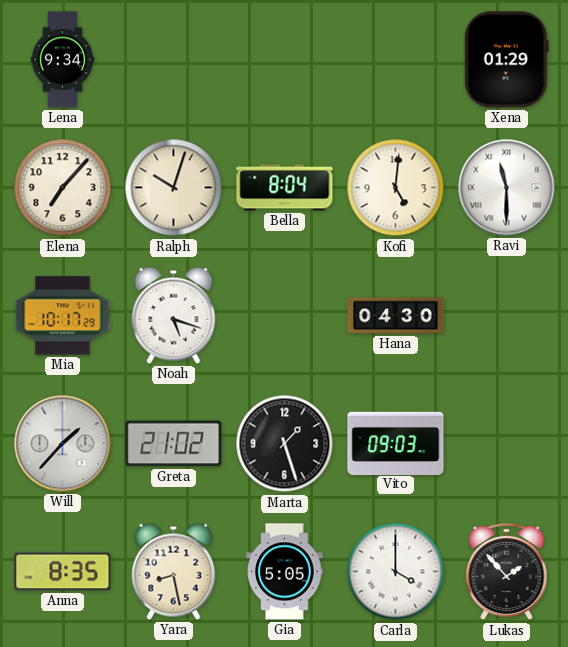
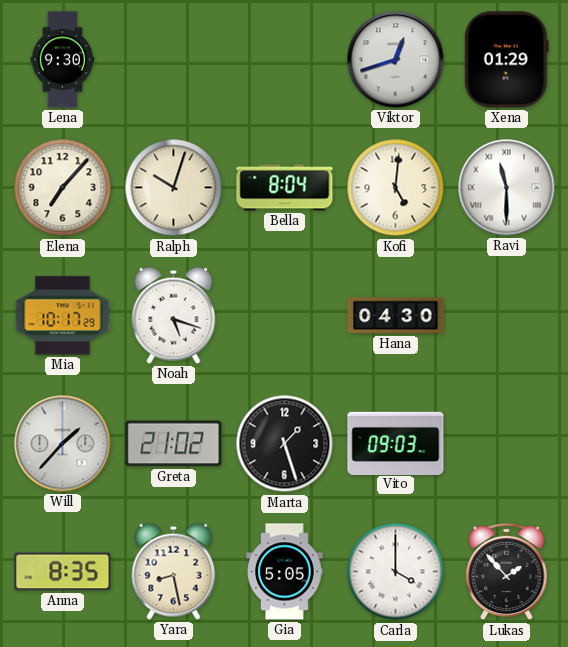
Lena: 9:34 -> 9:30 (63, 60)
Viktor: none -> 12:42 (396, 60)
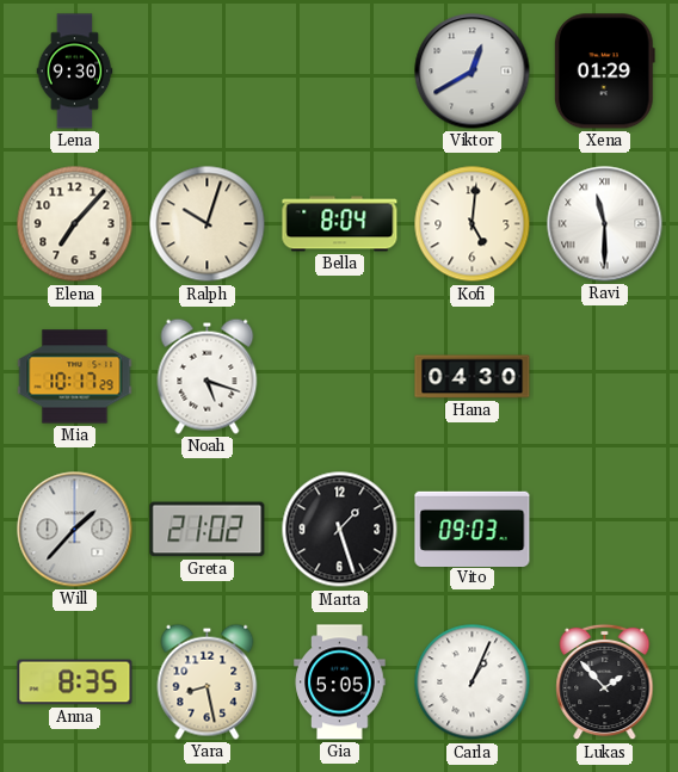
Viktor: 12:42 -> 12:40 (473, 72)
Carla: 4:00 -> 1:04 (473, 683)
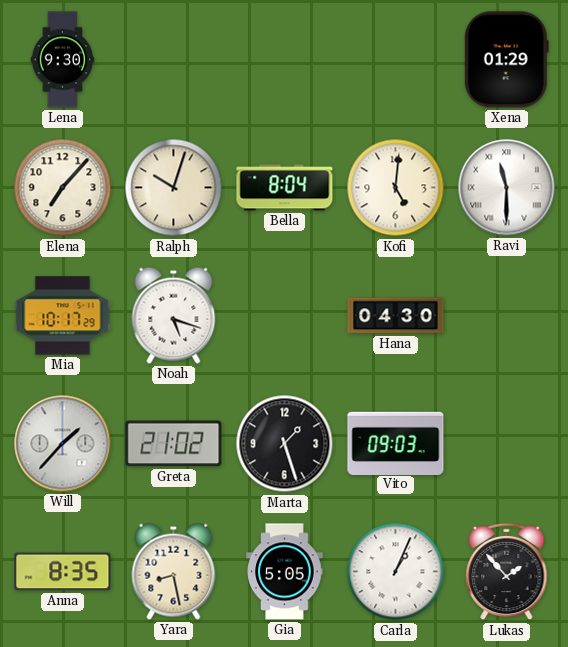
Viktor: 12:40 -> none (473, 72)
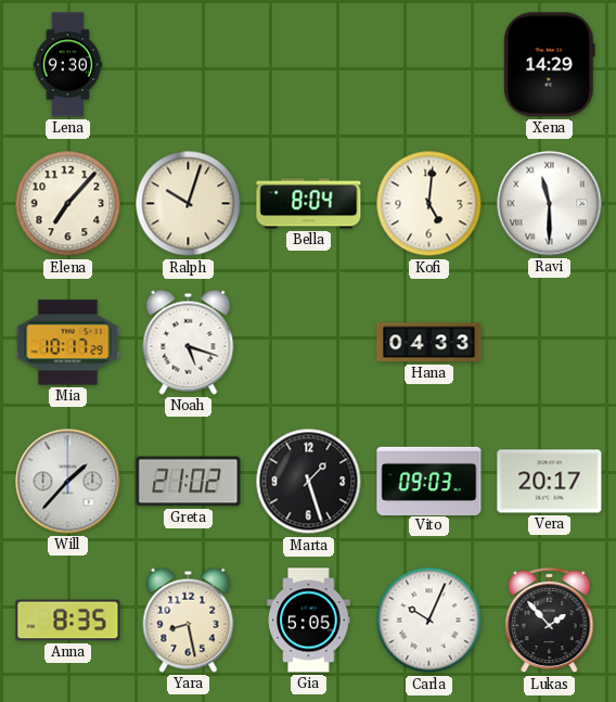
Xena: 01:29 -> 14:29 (549, 65)
Hana: 04:30 -> 04:33 (429, 343)
Vera: none -> 20:17 (550, 482)
Carla: 1:04 -> 10:04 (429, 621)
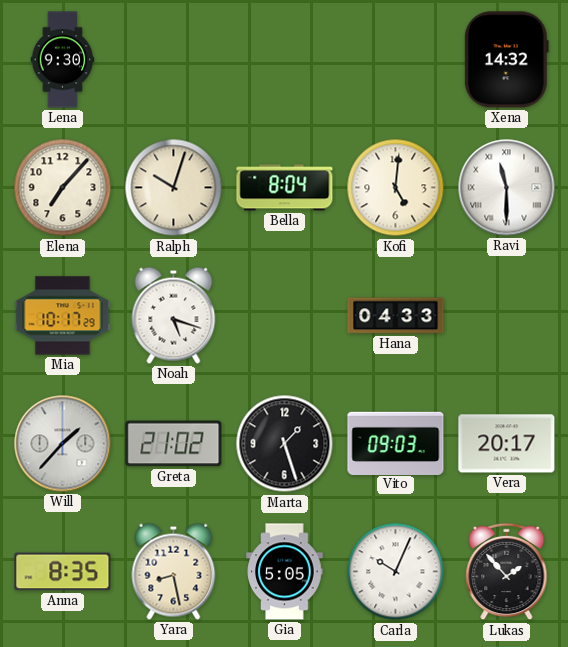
Xena: 14:29 -> 14:32 (506, 60)
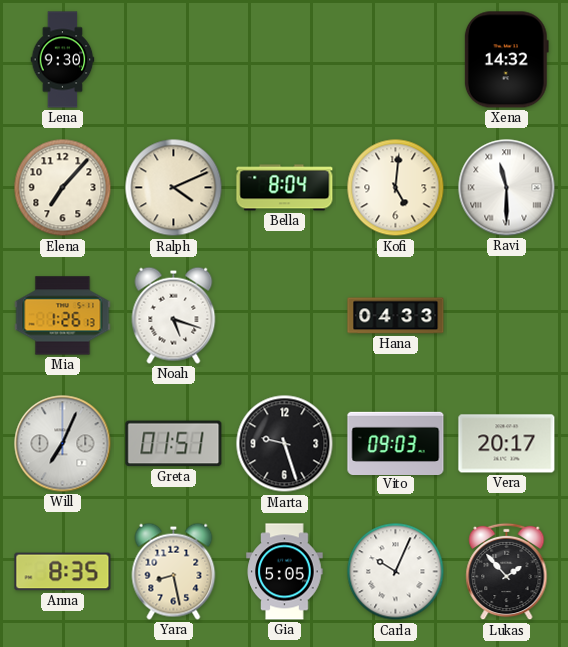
Ralph: 10:03 -> 4:11 (174, 188)
Mia: 10:17 -> 1:26 (63, 316)
Will: 1:37 -> 7:04 (63, 444)
Greta: 21:02 -> 01:51 (174, 444)
Marta: 1:27 -> 9:27 (285, 444)
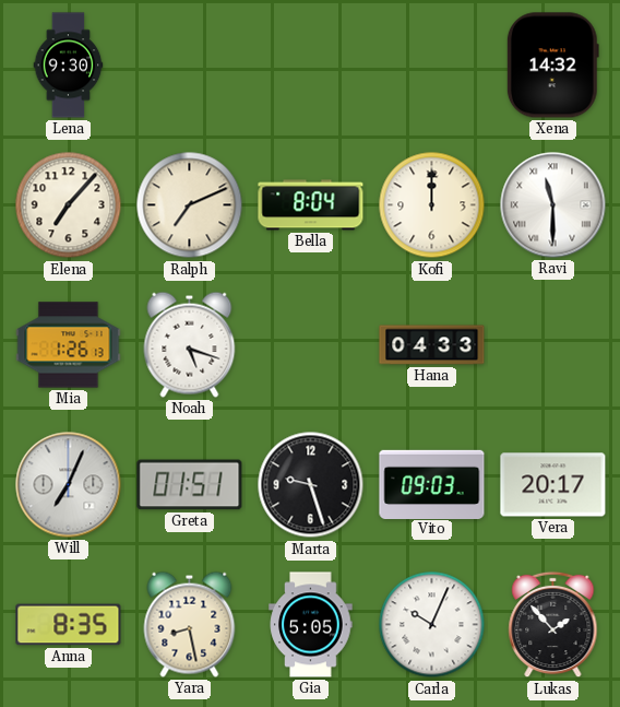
Ralph: 4:11 -> 7:11 (190, 205)
Kofi: 5:01 -> 12:00 (432, 205)
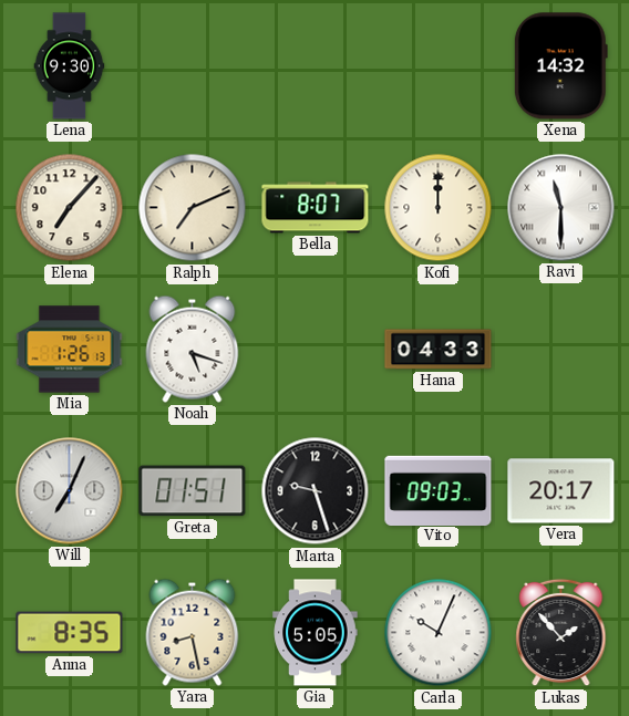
Bella: 8:04 -> 8:07 (316, 208)
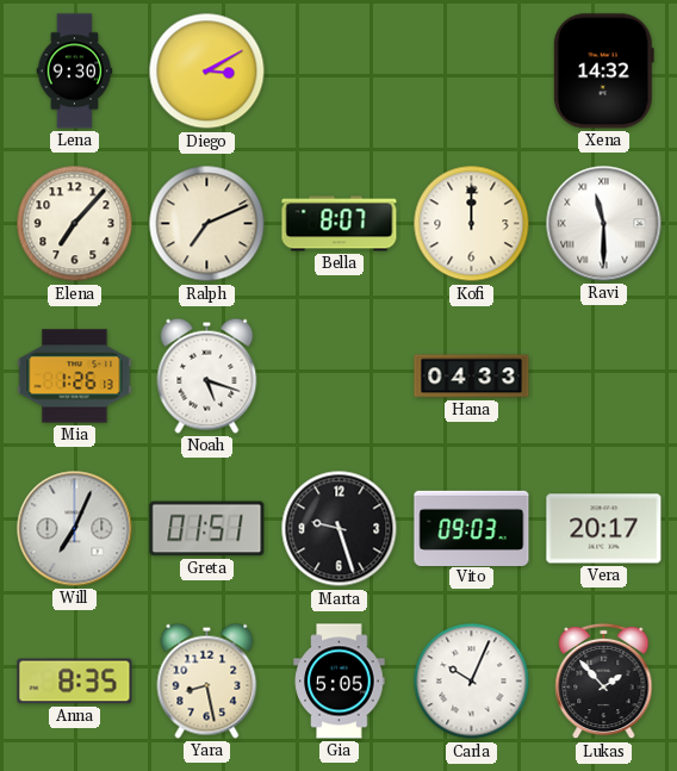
Diego: none -> 3:10 (207, 71)
